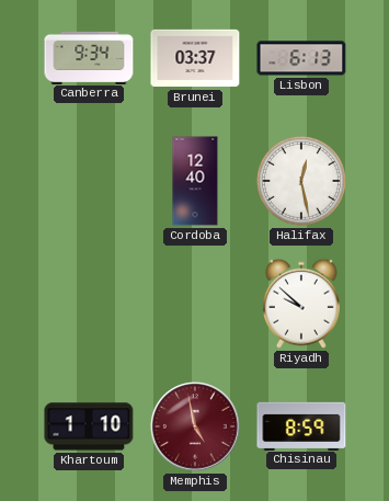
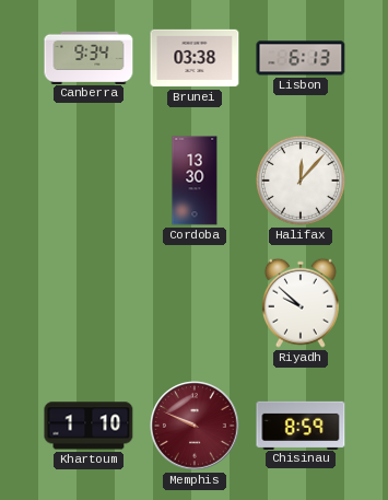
Brunei: 03:37 -> 03:38 (195, 58)
Cordoba: 12:40 -> 13:30 (195, 181)
Halifax: 12:28 -> 12:07 (301, 181)
Memphis: 4:58 -> 9:49 (195, 426)
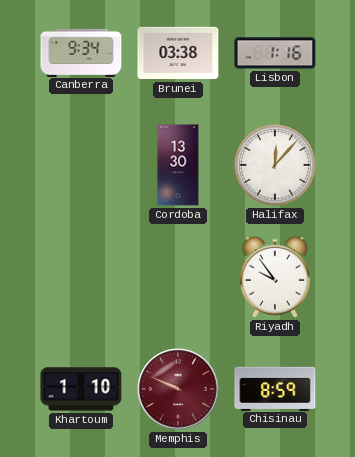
Lisbon: 6:13 -> 1:16 (275, 53)
Riyadh: 9:52 -> 9:54 (275, 277)
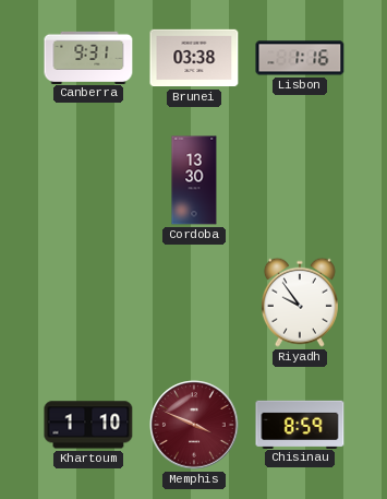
Canberra: 9:34 -> 9:31 (88, 57)
Halifax: 12:07 -> none (275, 165)
Memphis: 9:49 -> 3:49 (194, 425)
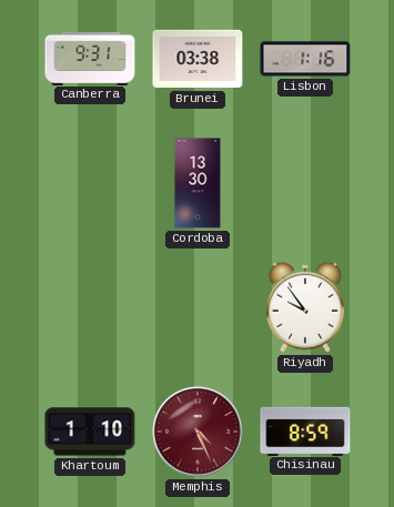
Memphis: 3:49 -> 4:26 (198, 432)
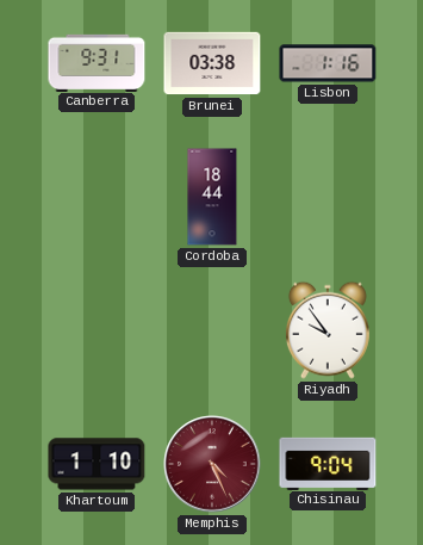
Cordoba: 13:30 -> 18:44 (212, 197)
Chisinau: 8:59 -> 9:04 (328, 463)
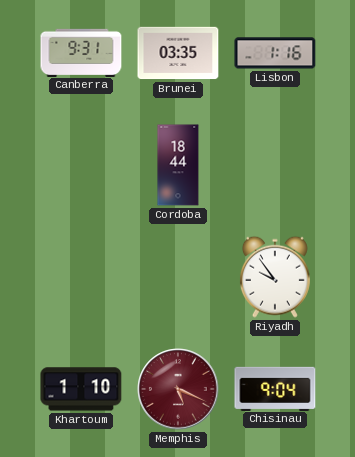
Brunei: 03:38 -> 03:35 (178, 53)
Memphis: 4:26 -> 5:19 (178, 389)
